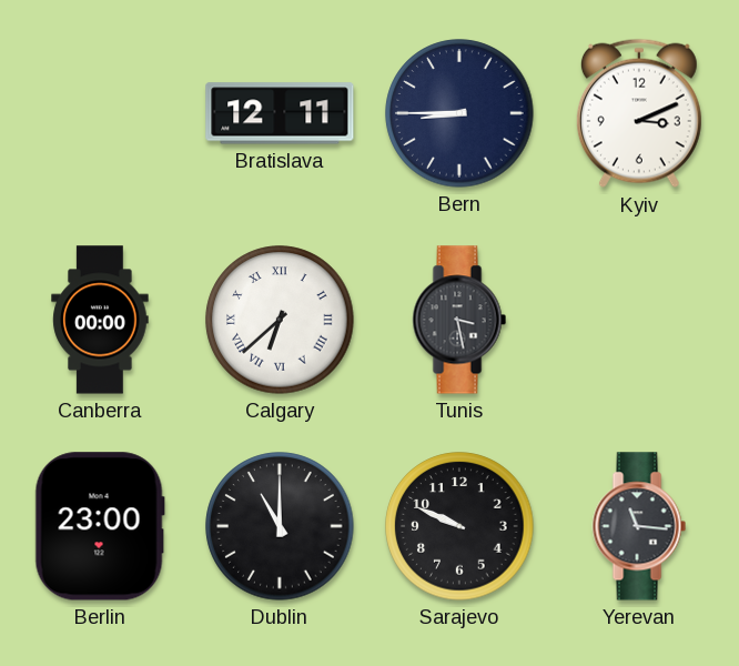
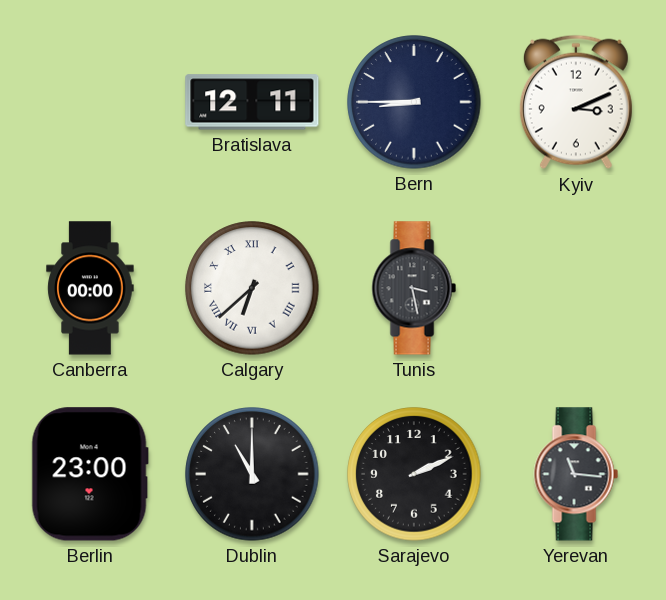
Sarajevo: 9:49 -> 2:11 (414, 474)
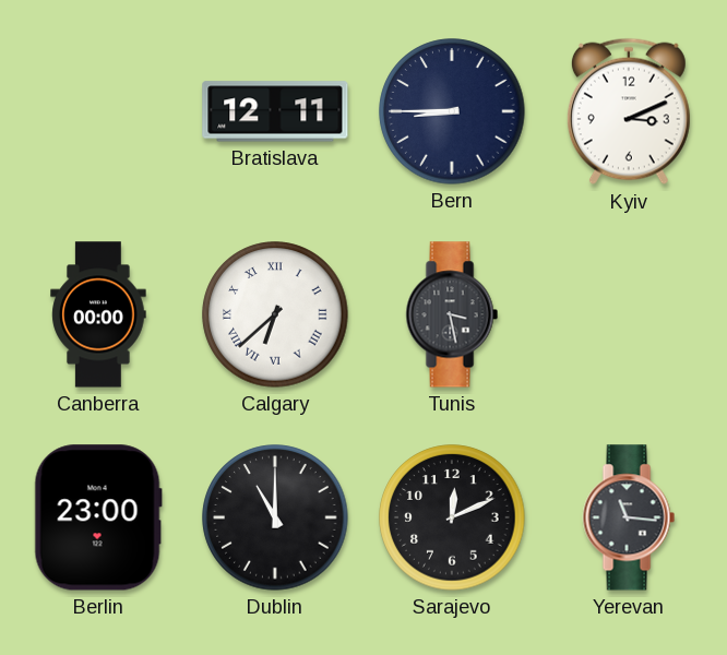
Sarajevo: 2:11 -> 12:11 (452, 517)
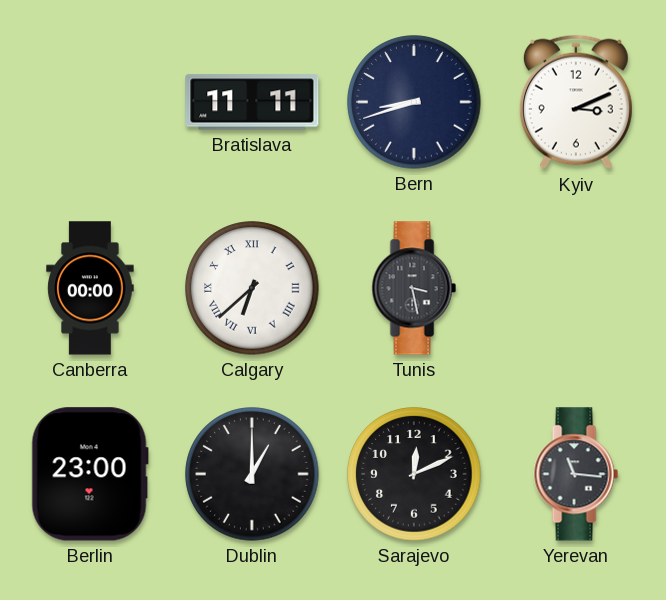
Bratislava: 12:11 -> 11:11 (252, 102)
Bern: 8:45 -> 8:42 (414, 102)
Dublin: 11:00 -> 1:00 (252, 474)
